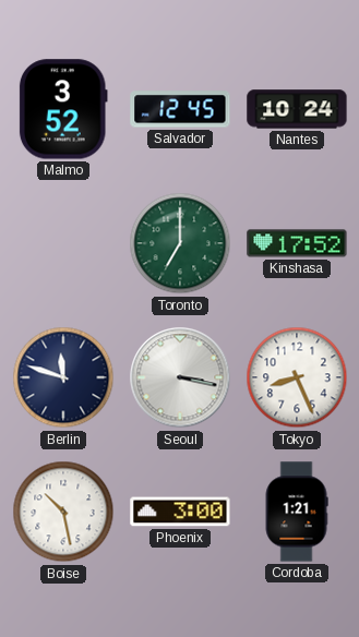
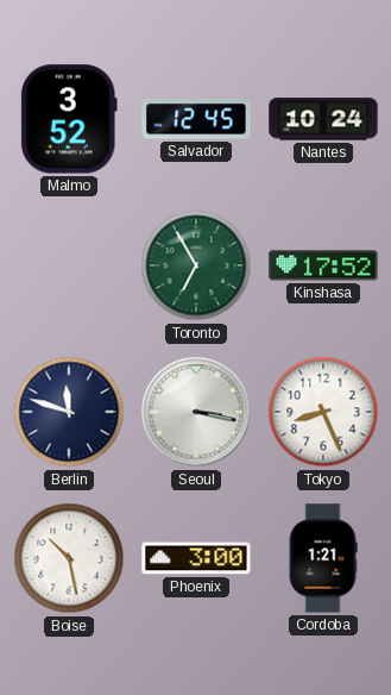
Toronto: 7:00 -> 6:55 (196, 265)
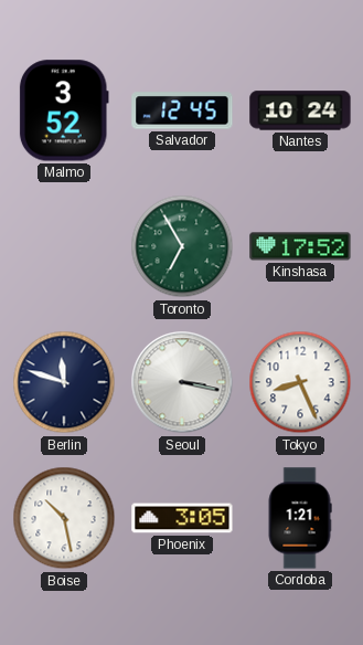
Phoenix: 3:00 -> 3:05 (182, 518)
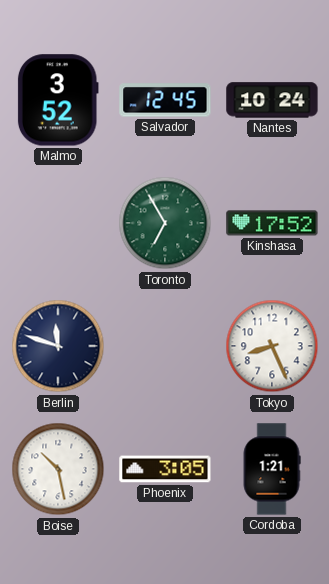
Seoul: 3:17 -> none (182, 382)
